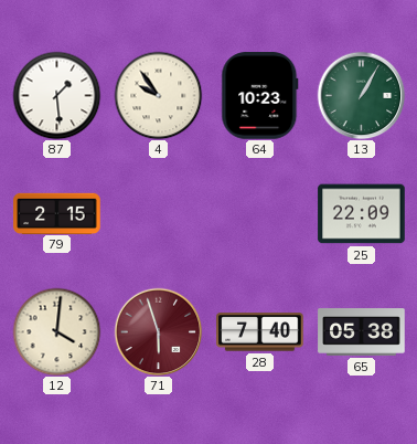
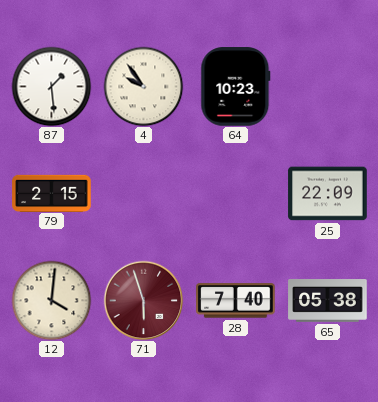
13: 1:05 -> none (361, 95)
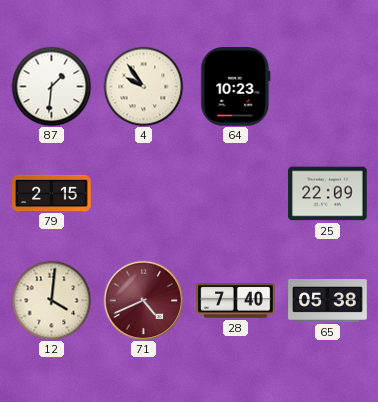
87: 1:29 -> 1:31 (51, 86)
71: 5:57 -> 4:41 (143, 300)
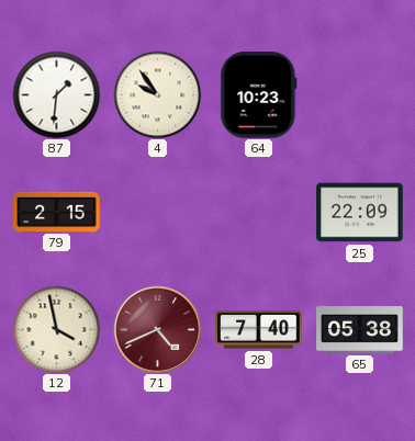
12: 4:01 -> 3:58 (56, 329)
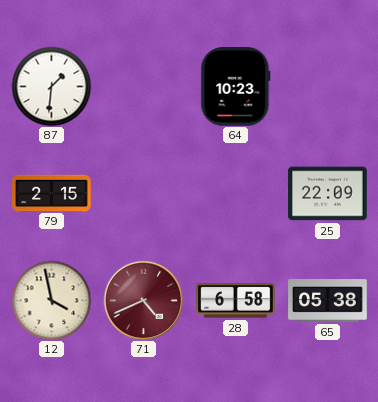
4: 9:54 -> none (157, 94)
28: 7:40 -> 6:58 (236, 301)
